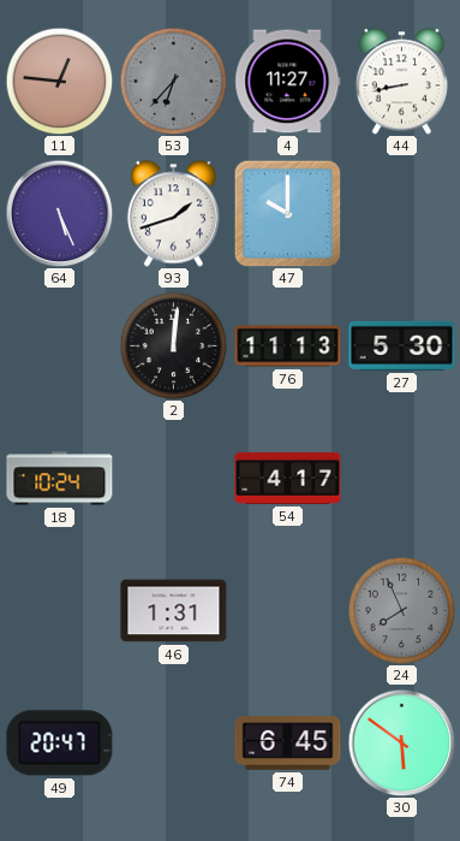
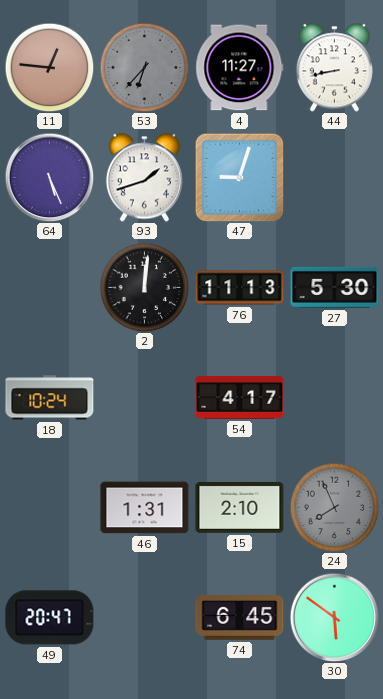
47: 10:00 -> 9:03 (239, 177)
15: none -> 2:10 (240, 508)
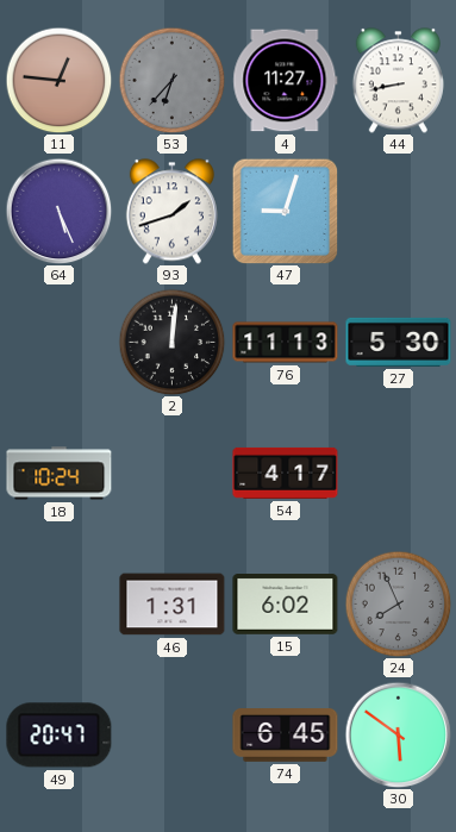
15: 2:10 -> 6:02 (286, 605)
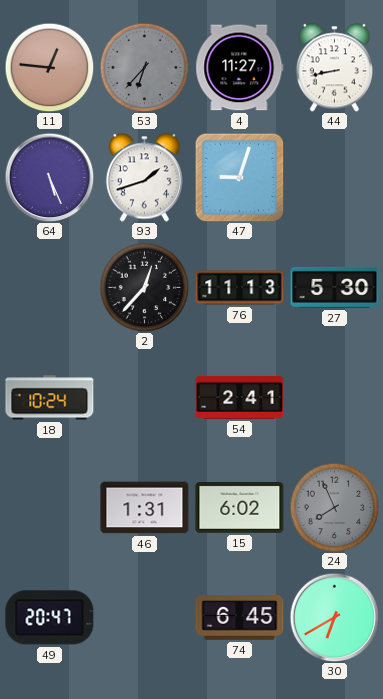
2: 12:01 -> 12:37 (144, 287)
54: 4:17 -> 2:41 (240, 397)
30: 5:51 -> 6:40 (334, 617)
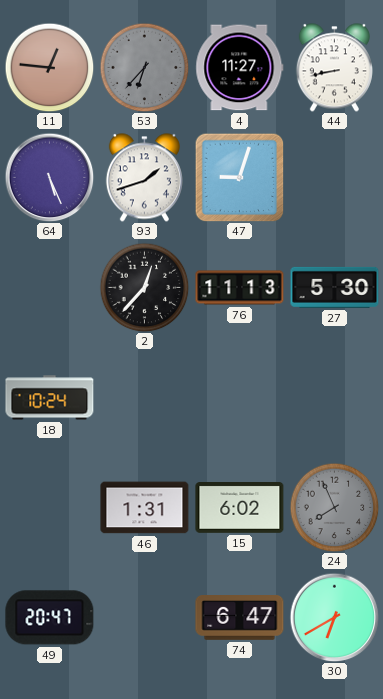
54: 2:41 -> none (240, 397)
74: 6:45 -> 6:47 (240, 618)
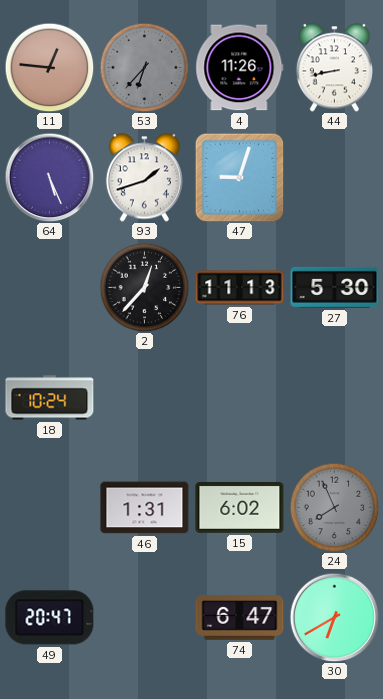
4: 11:27 -> 11:26 (240, 68)
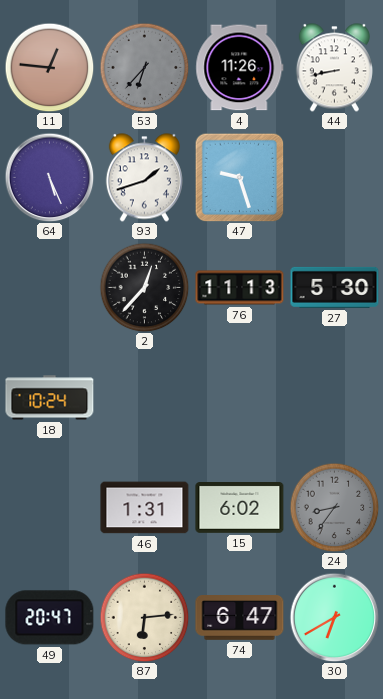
47: 9:03 -> 9:27 (239, 177)
24: 7:56 -> 8:36 (334, 507)
87: none -> 6:14 (144, 617)
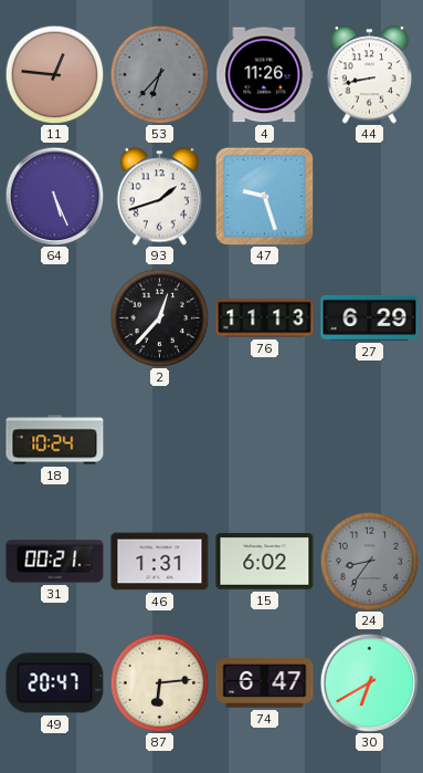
27: 5:30 -> 6:29 (370, 317)
31: none -> 00:21 (55, 562)
